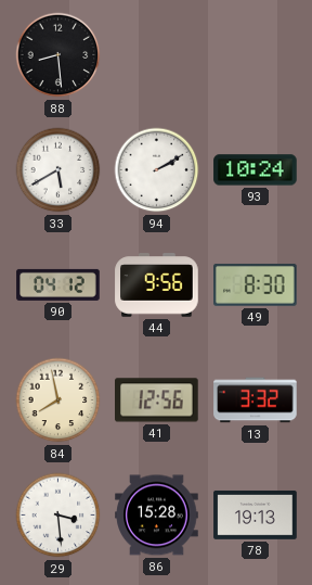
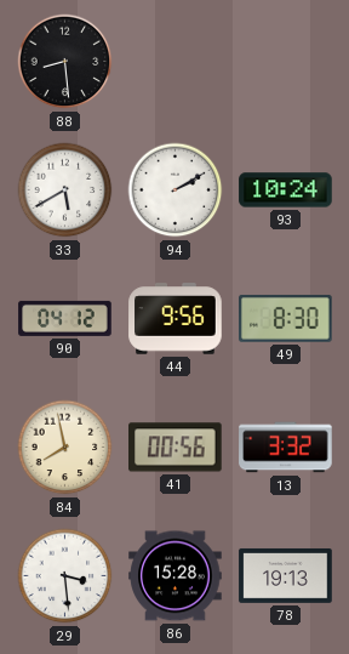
41: 12:56 -> 00:56 (176, 448)
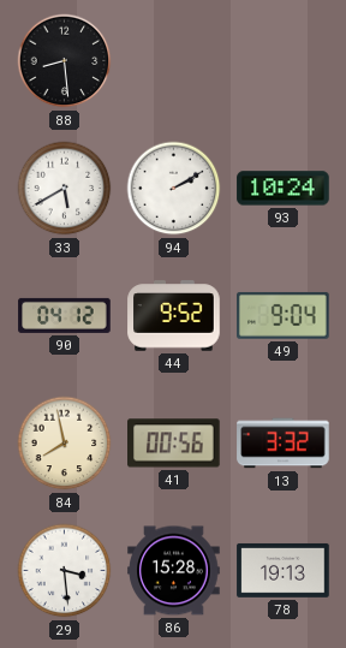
44: 9:56 -> 9:52 (174, 316)
49: 8:30 -> 9:04 (284, 316)
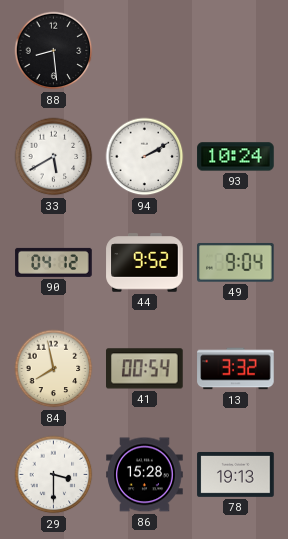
41: 00:56 -> 00:54 (145, 369)
29: 3:29 -> 3:30 (54, 475)
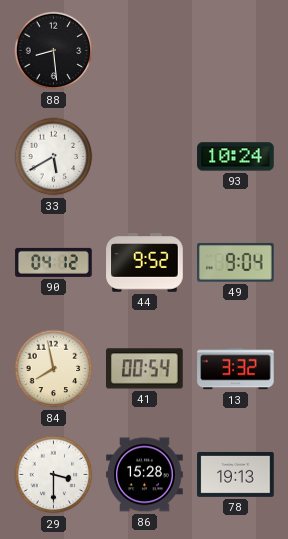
94: 2:10 -> none (145, 157)
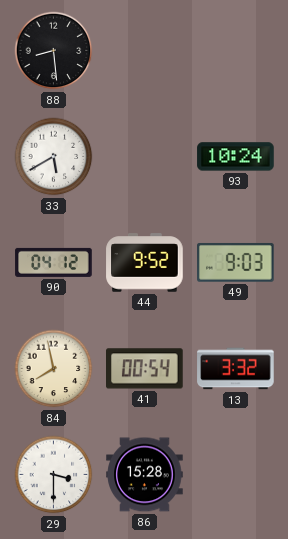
49: 9:04 -> 9:03 (236, 263)
78: 19:13 -> none (236, 474)
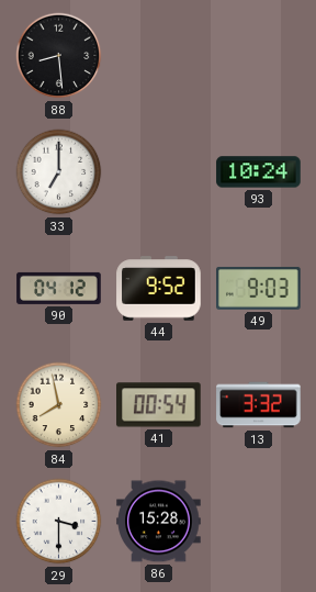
33: 5:40 -> 7:00 (59, 172)
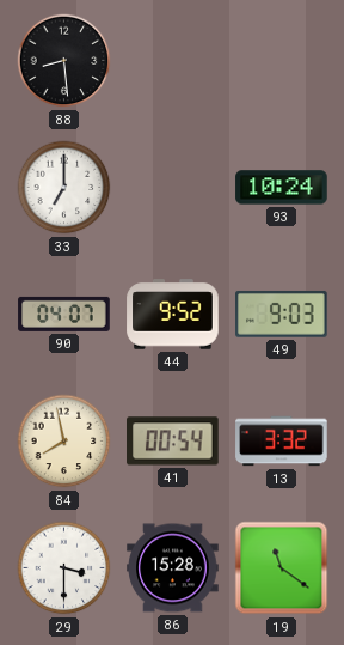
90: 04:12 -> 04:07 (64, 314)
19: none -> 11:21 (282, 568)
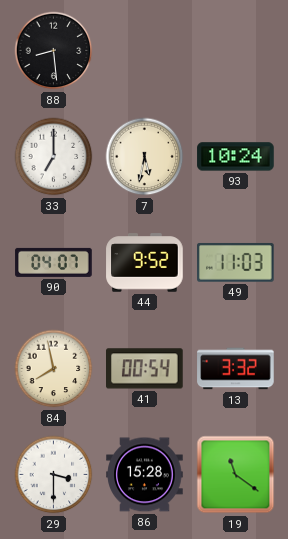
7: none -> 5:32 (145, 157)
49: 9:03 -> 11:03 (236, 263)
